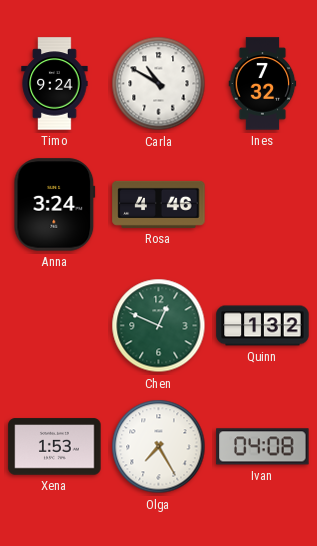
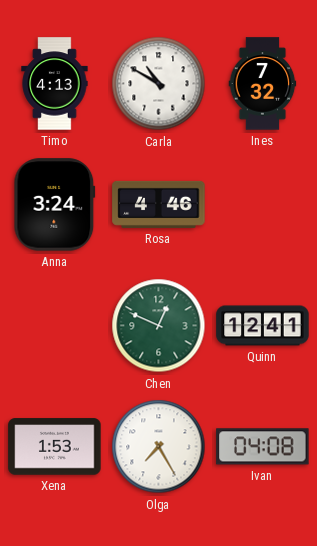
Timo: 9:24 -> 4:13 (55, 84)
Quinn: 1:32 -> 12:41 (263, 326)
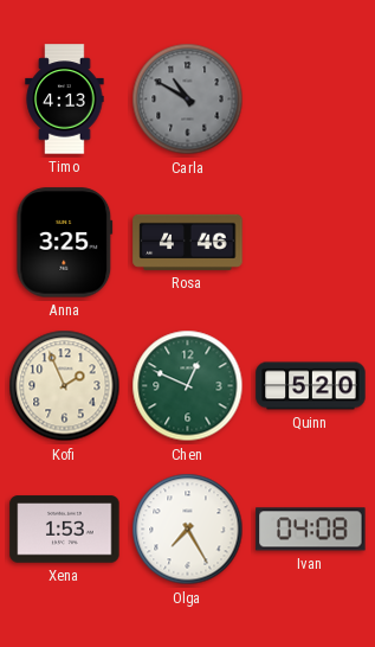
Carla dial: white -> grey (188, 100)
Ines: 7:32 -> none (263, 84)
Anna: 3:24 -> 3:25 (65, 243)
Kofi: none -> 1:56 (65, 386)
Quinn: 12:41 -> 5:20 (311, 386)
